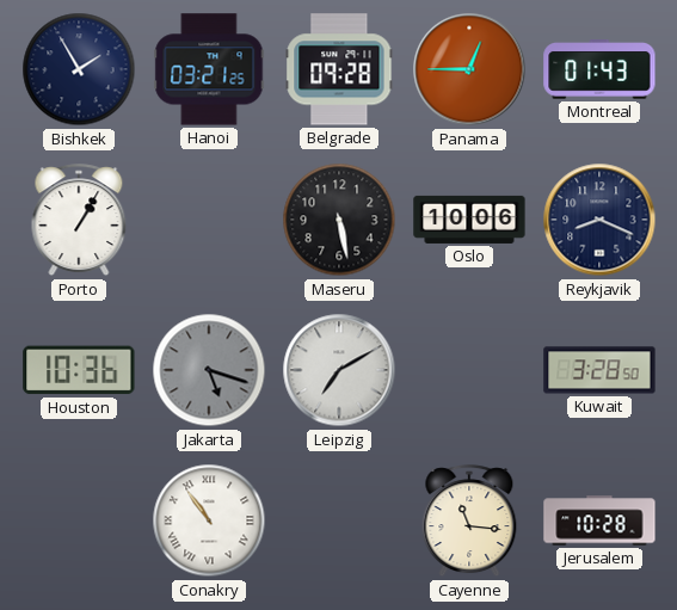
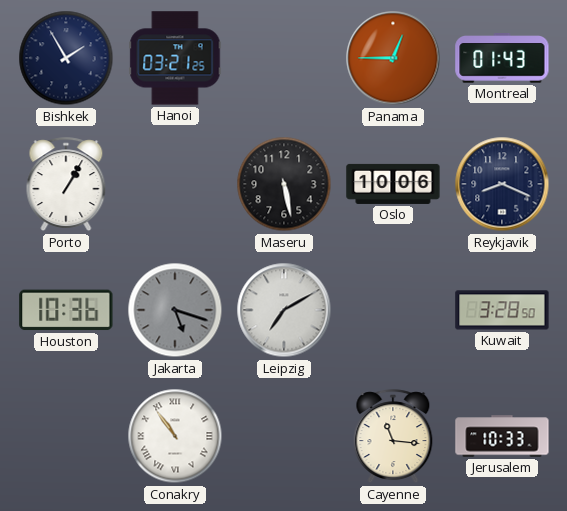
Belgrade: 09:28 -> none (339, 69)
Jerusalem: 10:28 -> 10:33 (502, 436)
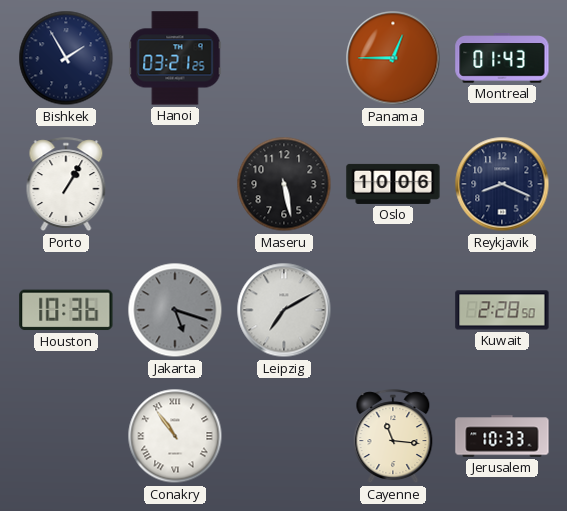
Kuwait: 3:28 -> 2:28 (502, 310)
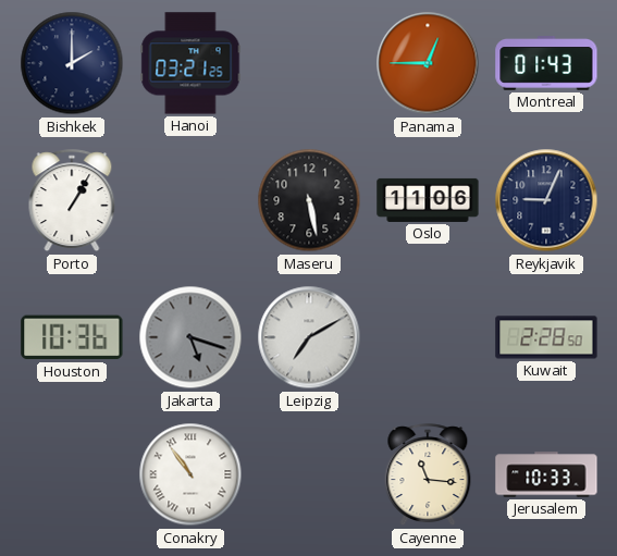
Bishkek: 1:55 -> 2:00 (72, 63)
Oslo: 10:06 -> 11:06 (428, 200)
Reykjavik: 8:19 -> 9:04 (546, 200)
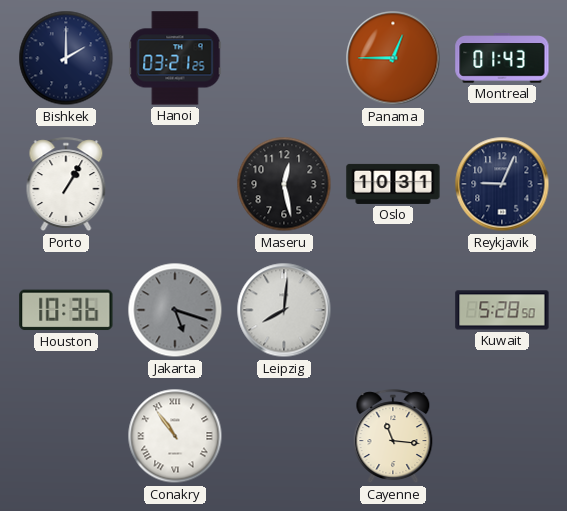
Maseru: 5:28 -> 12:28 (284, 184)
Oslo: 11:06 -> 10:31 (393, 184)
Leipzig: 7:10 -> 8:01 (284, 310)
Kuwait: 2:28 -> 5:28 (502, 310)
Jerusalem: 10:33 -> none (546, 474)
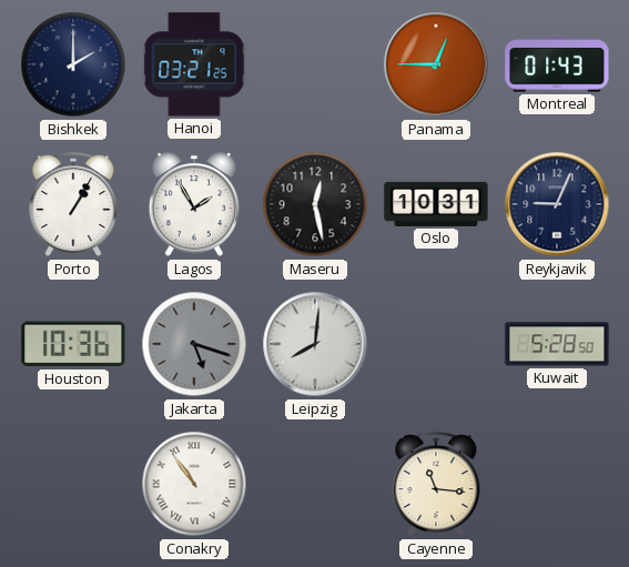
Lagos: none -> 1:55 (194, 205)
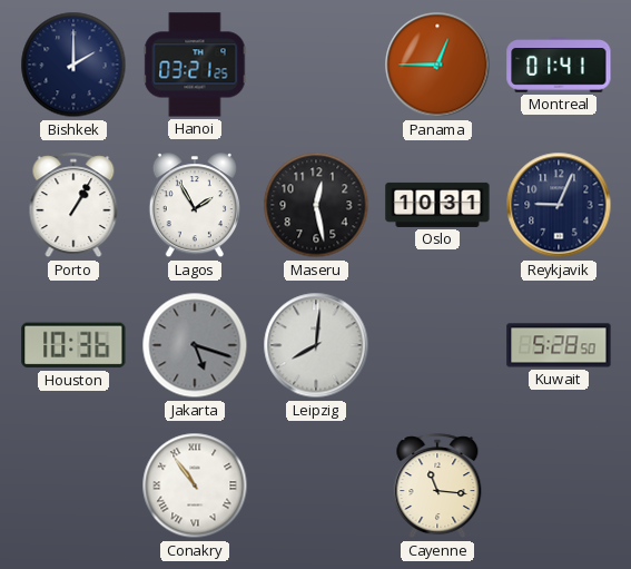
Montreal: 01:43 -> 01:41 (559, 65)
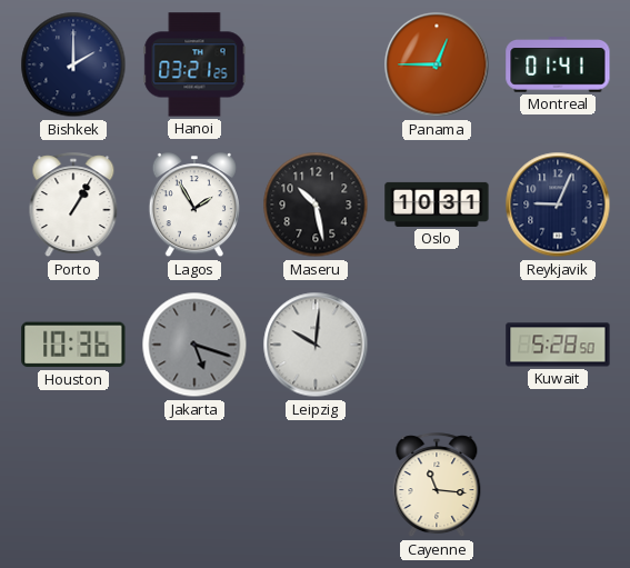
Maseru: 12:28 -> 10:28 (316, 205)
Leipzig: 8:01 -> 10:01 (316, 345)
Conakry: 10:54 -> none (195, 485)
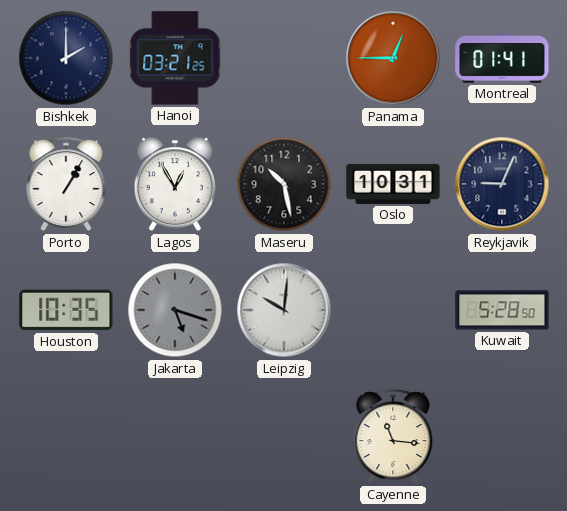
Lagos: 1:55 -> 12:55 (175, 185)
Houston: 10:36 -> 10:35 (66, 310)
